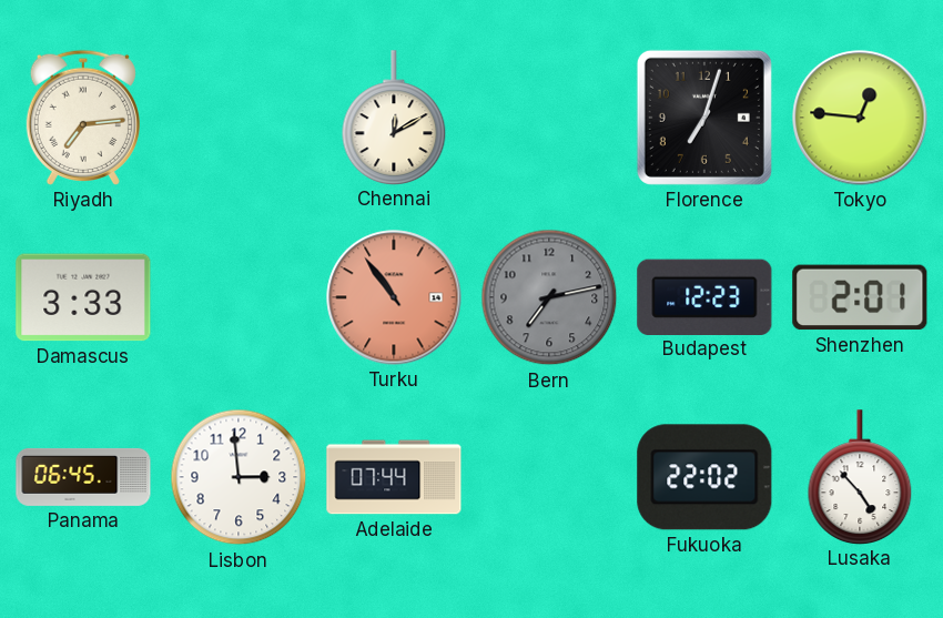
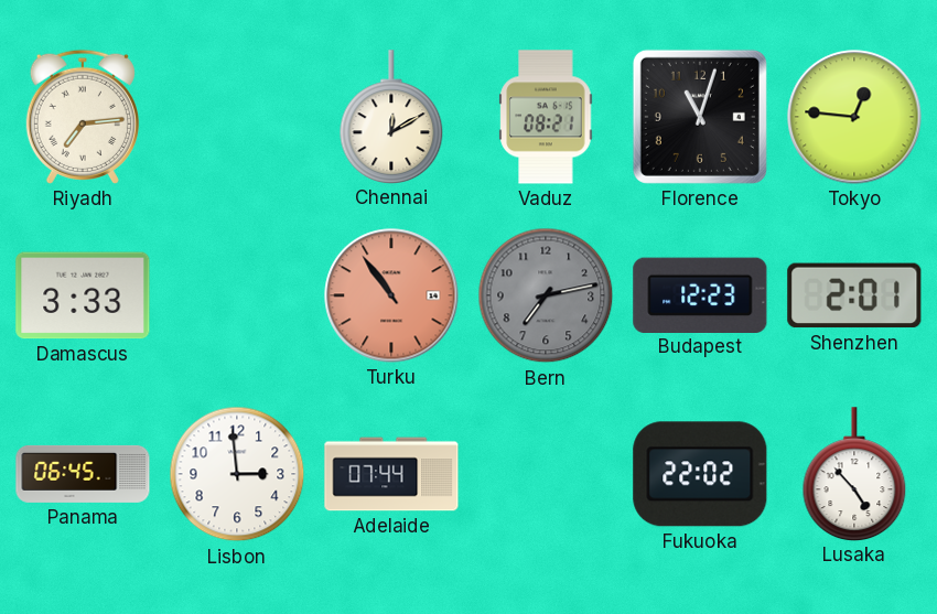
Vaduz: none -> 08:21 (546, 117)
Florence: 7:03 -> 11:03 (700, 117)
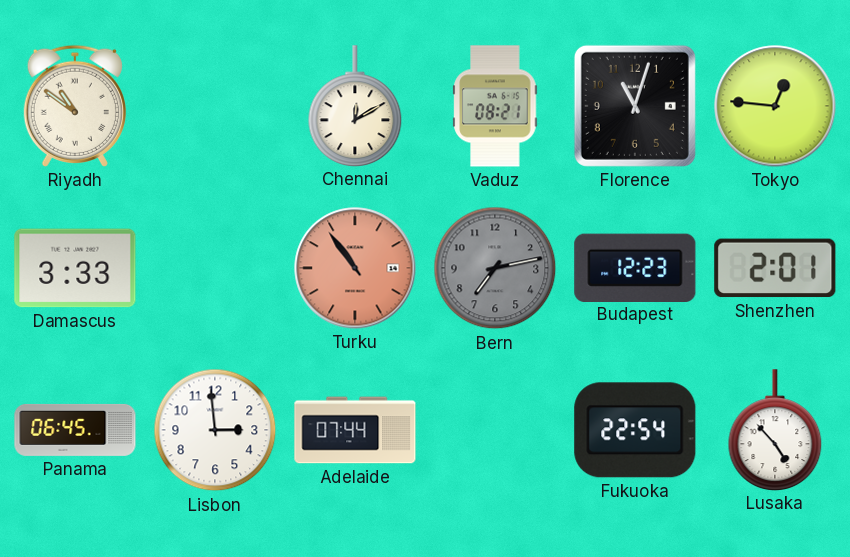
Riyadh: 7:14 -> 10:51 (75, 106)
Fukuoka: 22:02 -> 22:54 (635, 430)
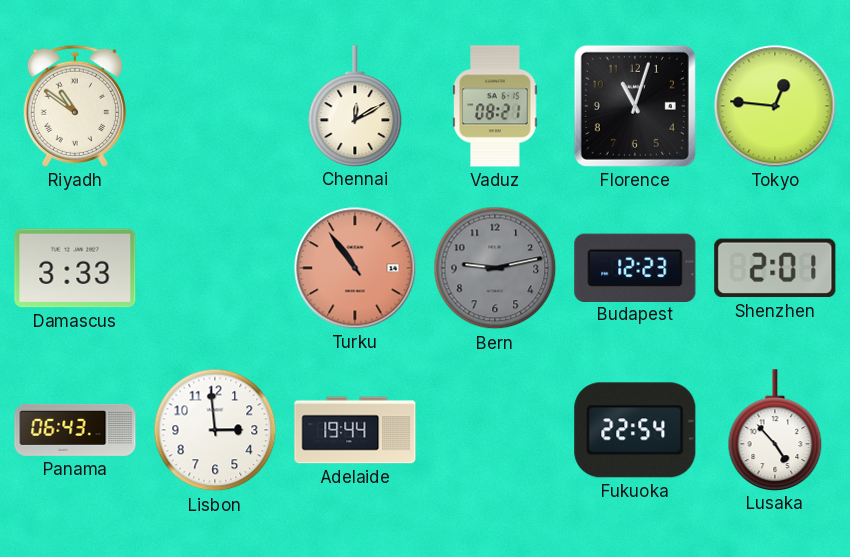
Bern: 7:13 -> 9:13 (495, 268)
Panama: 06:45 -> 06:43 (75, 430)
Adelaide: 07:44 -> 19:44 (355, 430)
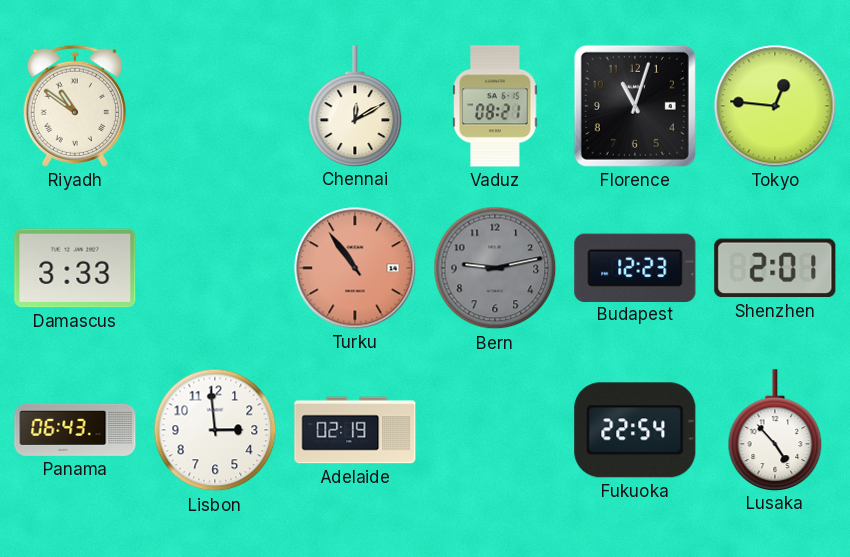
Adelaide: 19:44 -> 02:19 (355, 430)
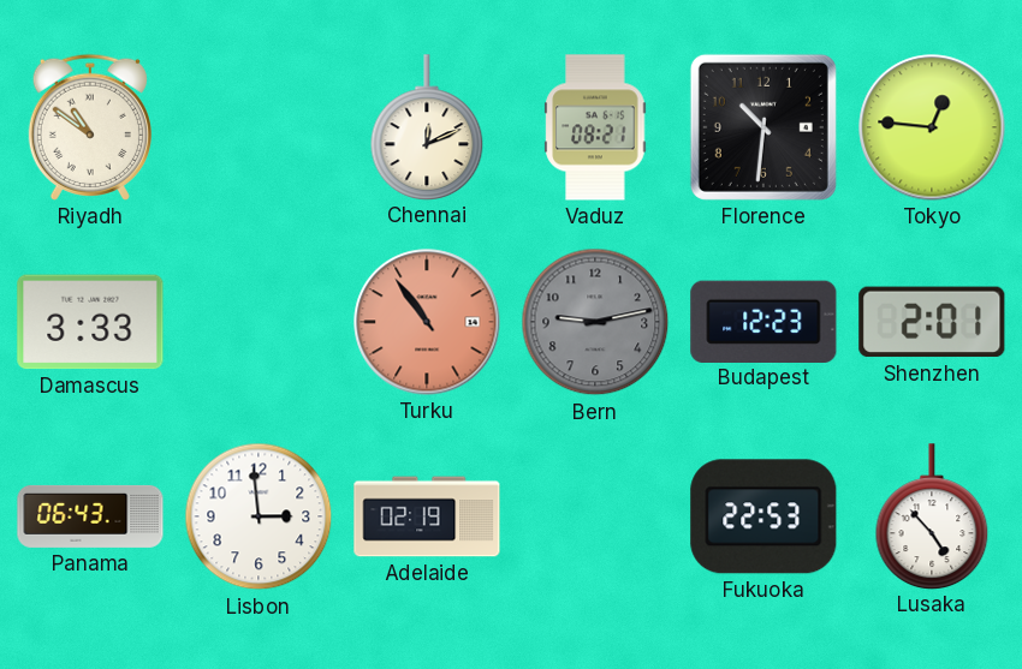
Chennai: 12:10 -> 12:11 (427, 127)
Florence: 11:03 -> 10:31 (763, 127)
Fukuoka: 22:54 -> 22:53 (763, 516)
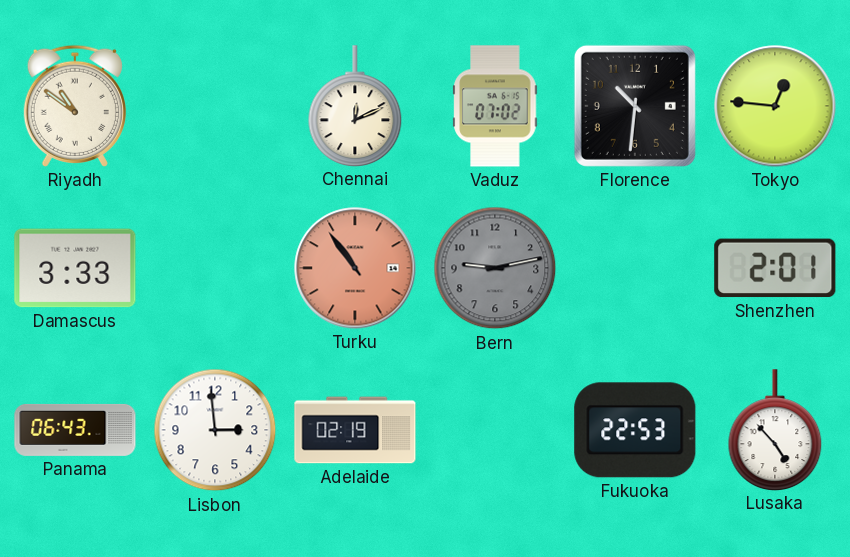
Vaduz: 08:21 -> 07:02 (495, 106)
Budapest: 12:23 -> none (763, 321)
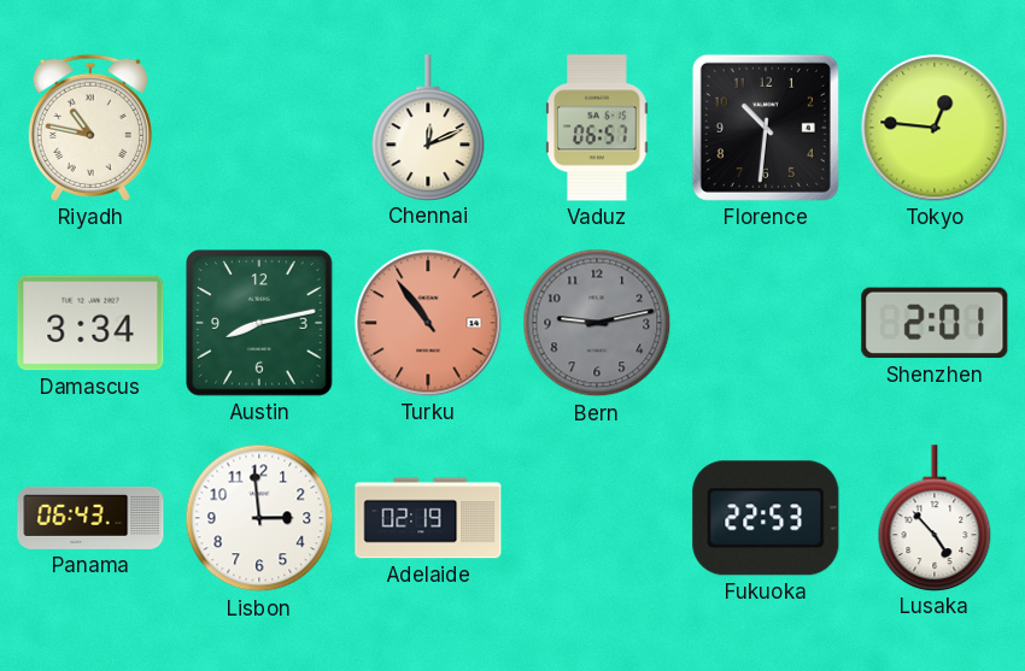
Riyadh: 10:51 -> 10:47 (90, 128)
Vaduz: 07:02 -> 06:57 (597, 128)
Damascus: 3:33 -> 3:34 (90, 323)
Austin: none -> 8:13 (260, 324)
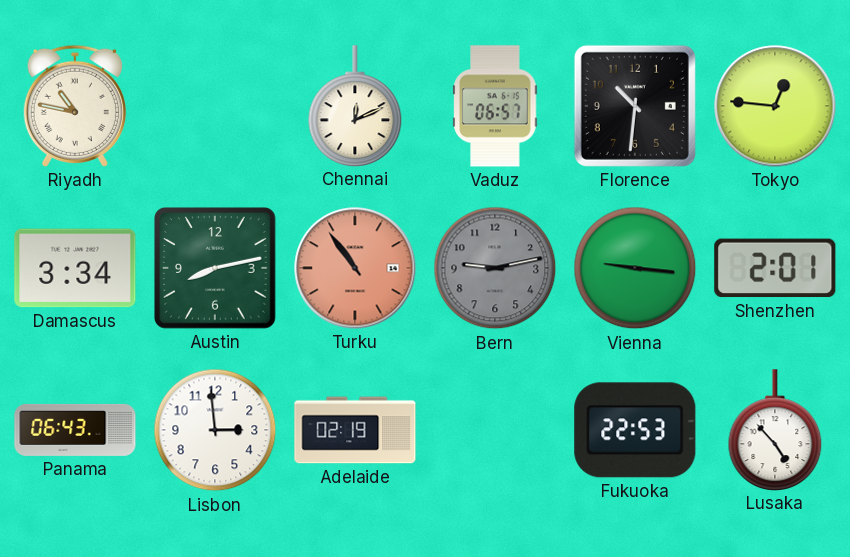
Vienna: none -> 9:16 (635, 268)
